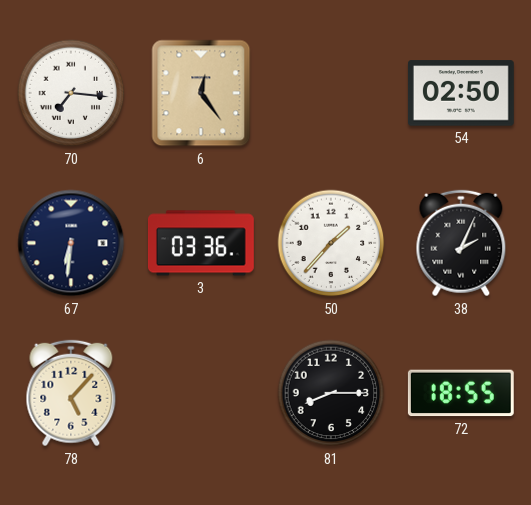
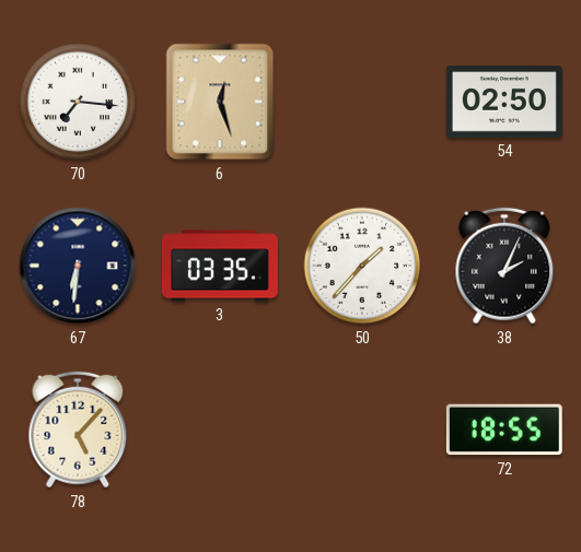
6: 12:24 -> 12:27 (220, 102)
3: 03:36 -> 03:35 (220, 266)
81: 8:15 -> none (331, 393)
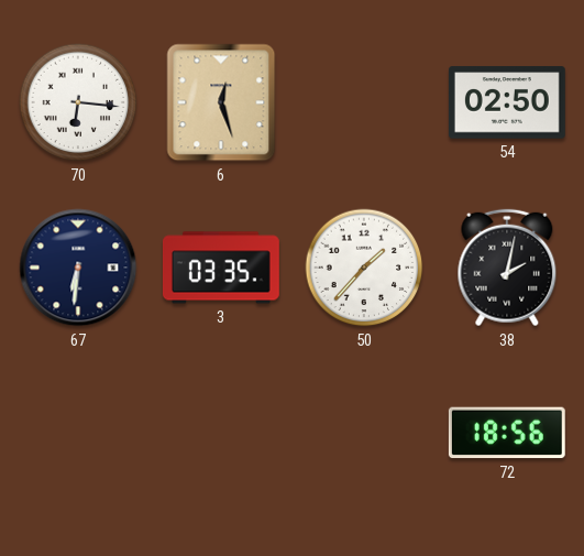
70: 7:16 -> 6:16 (78, 102)
38: 2:04 -> 2:02 (507, 268)
78: 5:07 -> none (78, 430)
72: 18:55 -> 18:56 (507, 433)
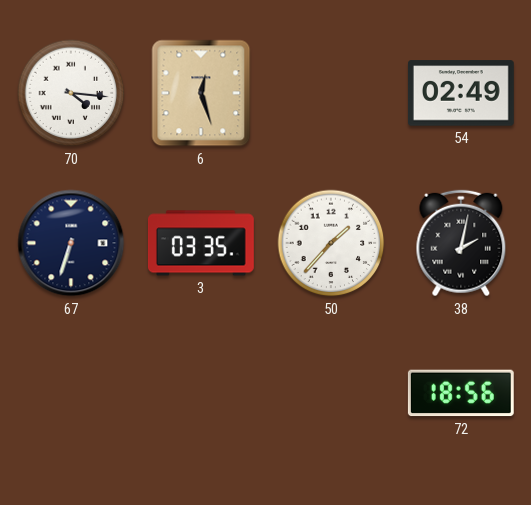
70: 6:16 -> 4:16 (71, 93)
54: 02:50 -> 02:49 (461, 93)
67: 6:31 -> 6:33 (71, 243)
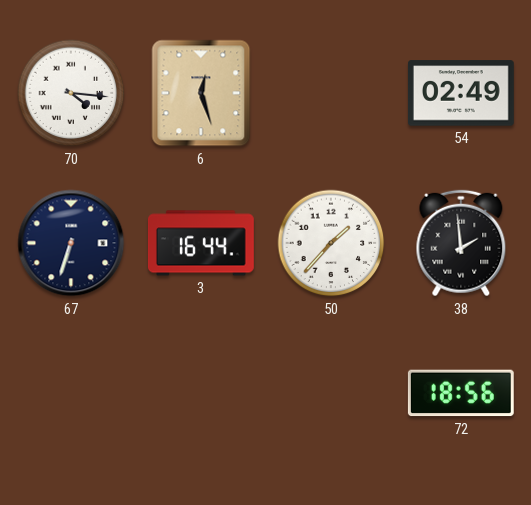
3: 03:35 -> 16:44 (201, 243)
38: 2:02 -> 1:59 (461, 243)
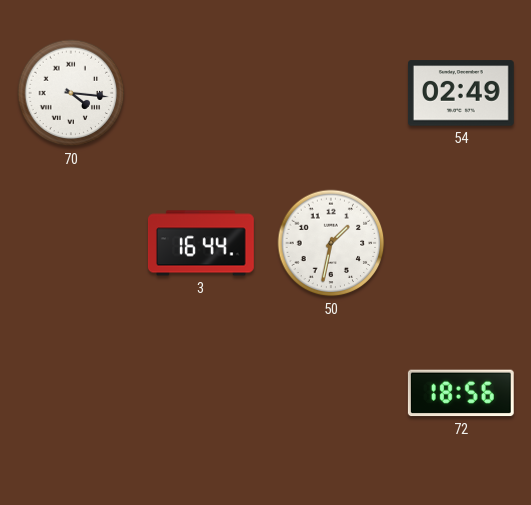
6: 12:27 -> none (201, 93)
67: 6:33 -> none (71, 243)
50: 1:37 -> 1:32 (331, 243)
38: 1:59 -> none (461, 243)
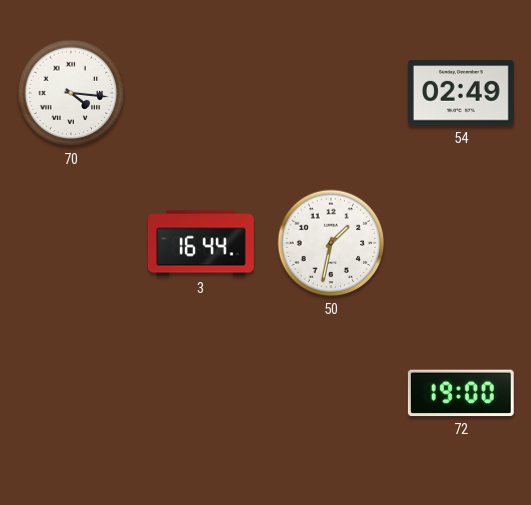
72: 18:56 -> 19:00 (461, 393)
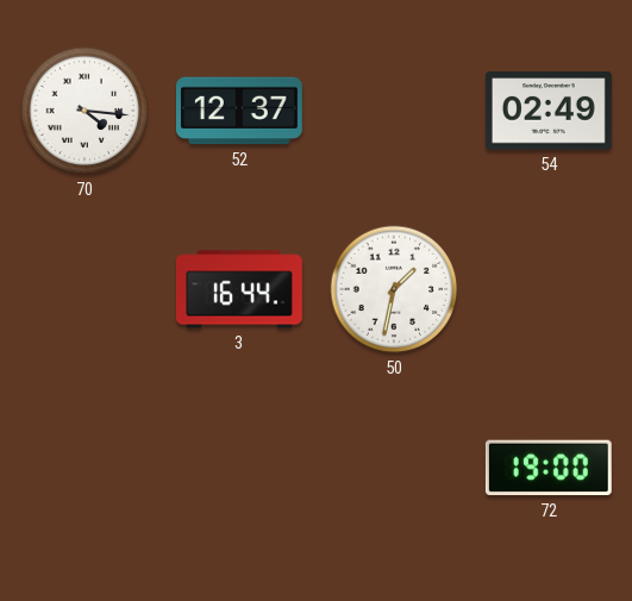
52: none -> 12:37 (239, 111)
